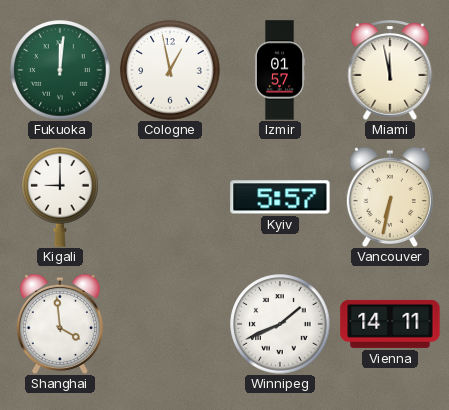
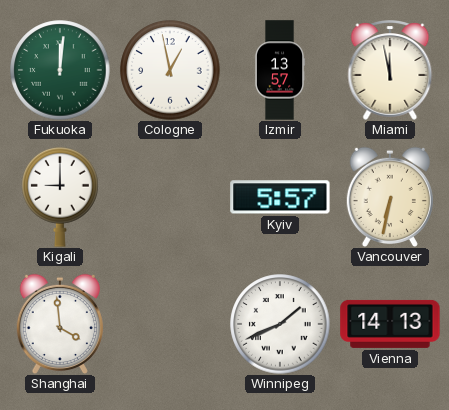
Izmir: 01:57 -> 13:57 (280, 70)
Vienna: 14:11 -> 14:13 (390, 324)
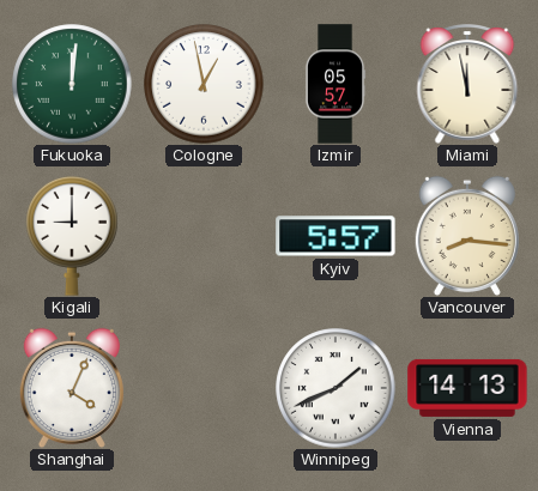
Izmir: 13:57 -> 05:57 (336, 84)
Vancouver: 6:32 -> 8:16 (467, 236)
Shanghai: 3:59 -> 4:04 (72, 388)
